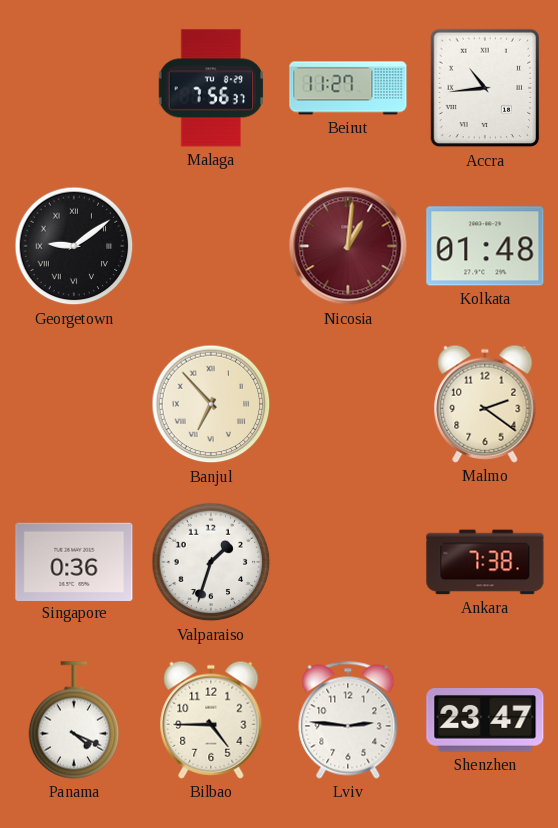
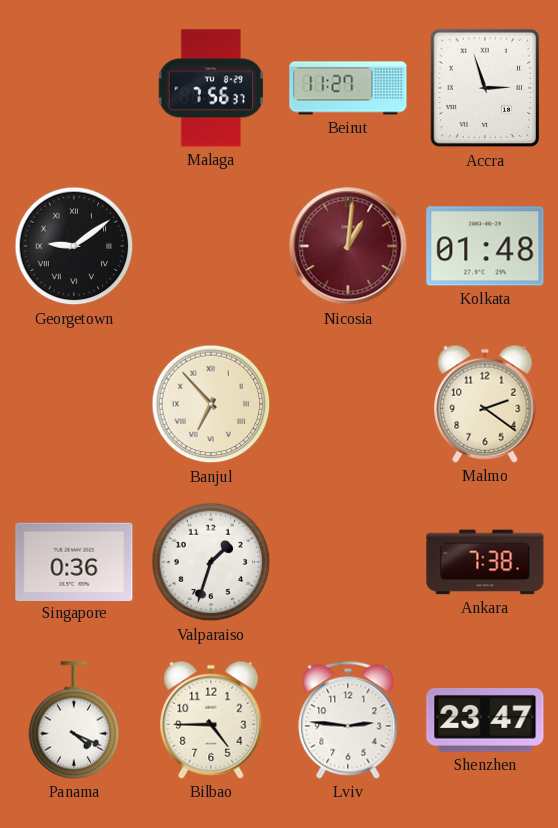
Accra: 10:44 -> 2:57 (485, 88)
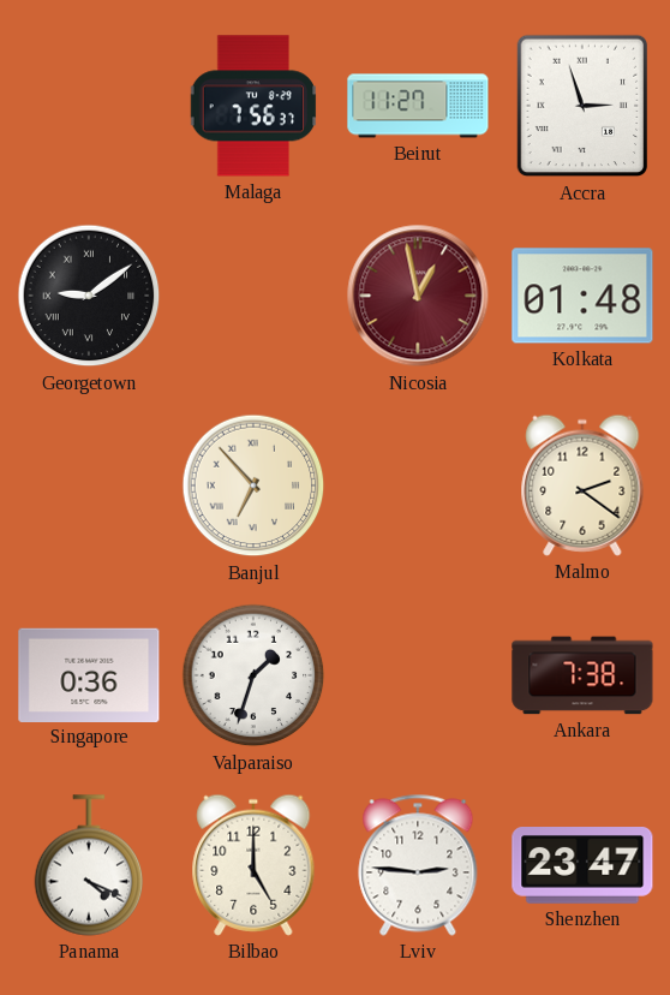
Nicosia: 1:01 -> 12:58 (418, 296)
Bilbao: 4:45 -> 5:00 (253, 865)
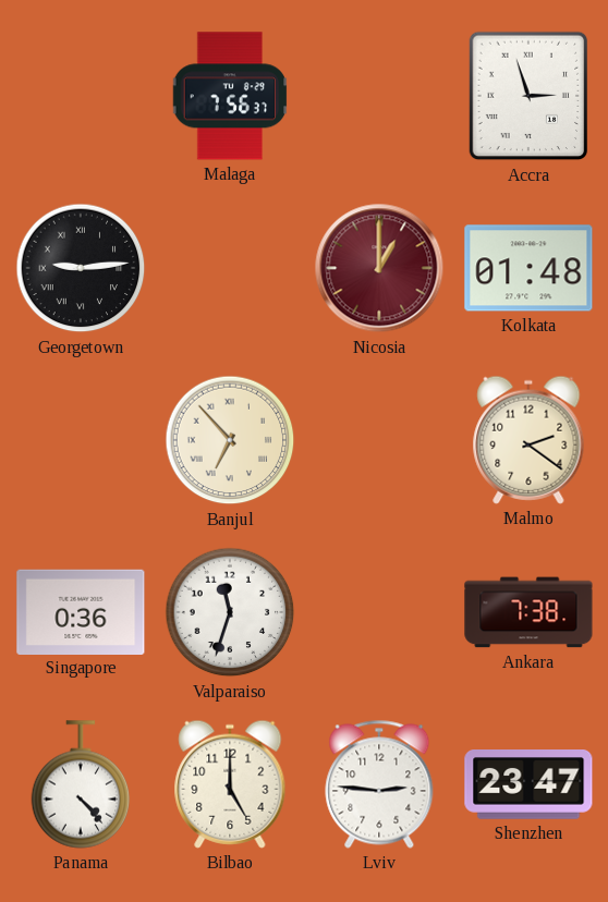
Beirut: 11:27 -> none (418, 106)
Georgetown: 9:09 -> 9:14 (81, 268)
Nicosia: 12:58 -> 1:00 (379, 268)
Valparaiso: 1:33 -> 11:33 (230, 612)
Panama: 4:19 -> 4:23 (81, 784)
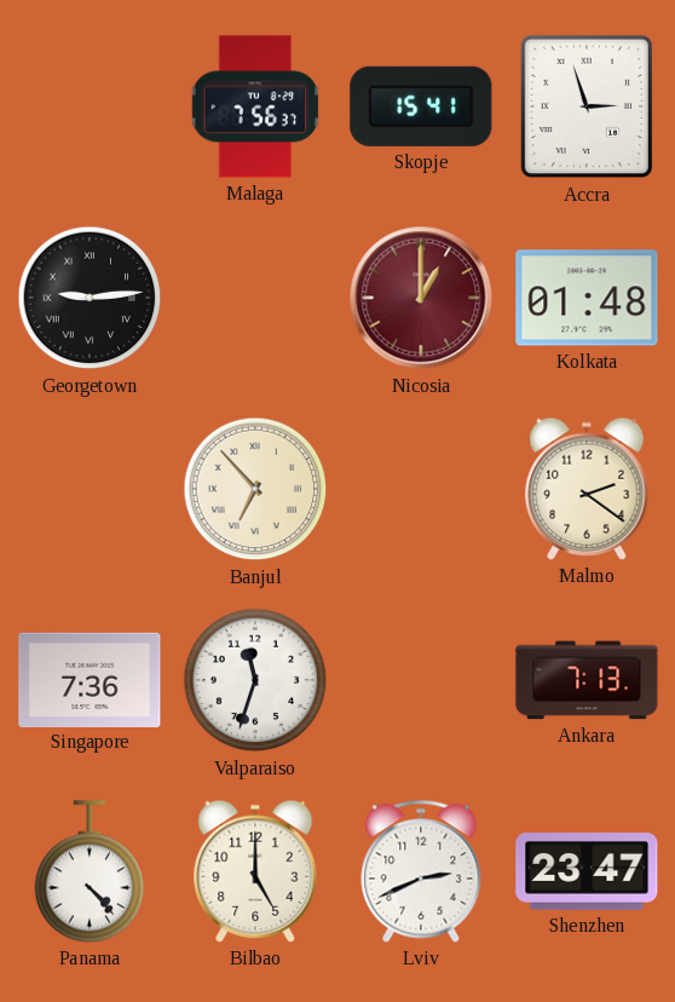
Skopje: none -> 15:41 (421, 106)
Singapore: 0:36 -> 7:36 (90, 679)
Ankara: 7:38 -> 7:13 (587, 680)
Lviv: 2:46 -> 2:41 (421, 871)
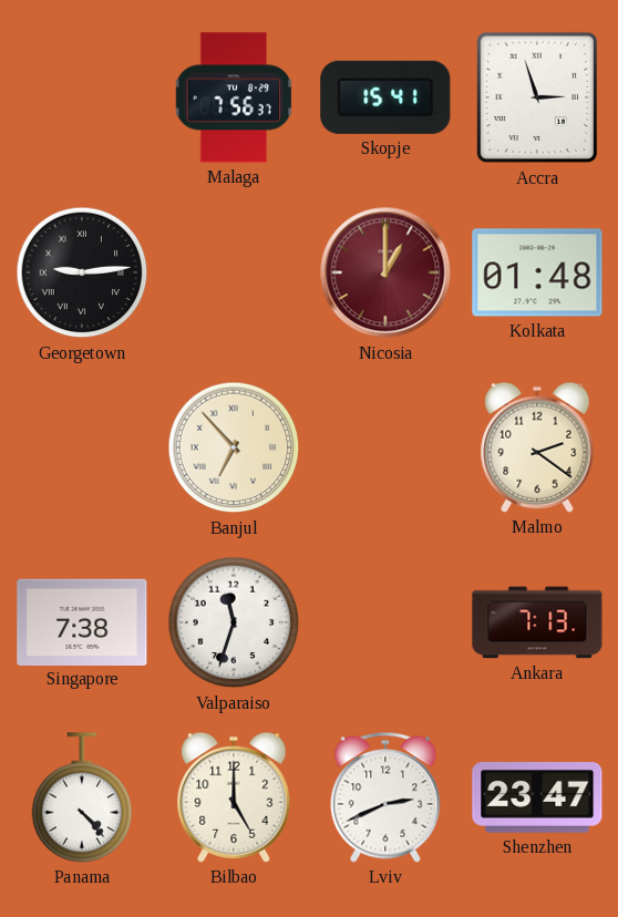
Singapore: 7:36 -> 7:38 (82, 621)
